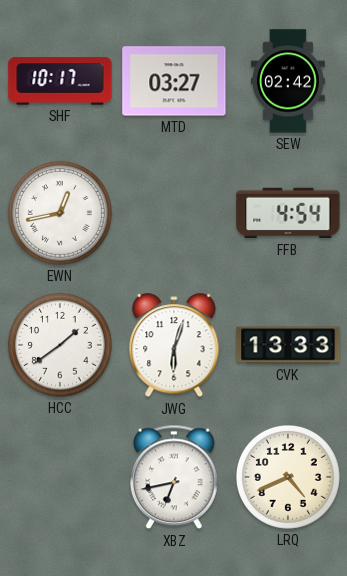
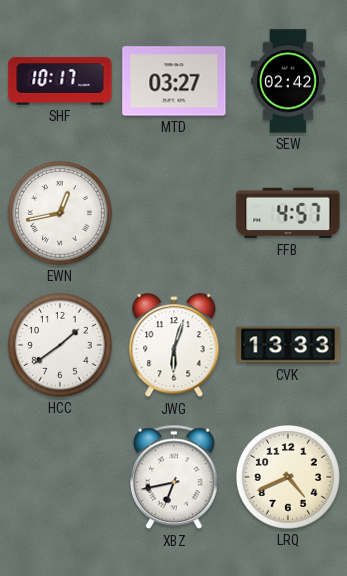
FFB: 4:54 -> 4:57 (288, 213)
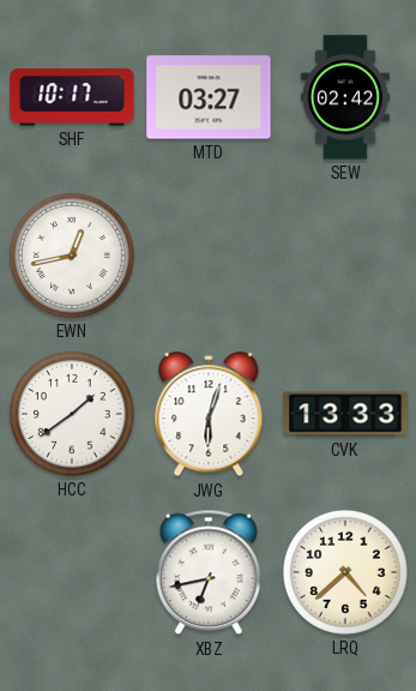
FFB: 4:57 -> none (288, 213)
LRQ: 4:41 -> 4:38 (346, 573)
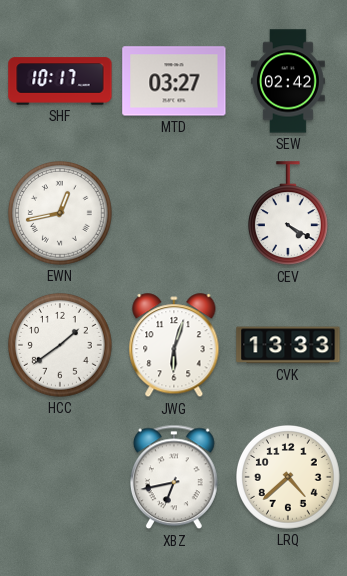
CEV: none -> 4:20 (288, 214)
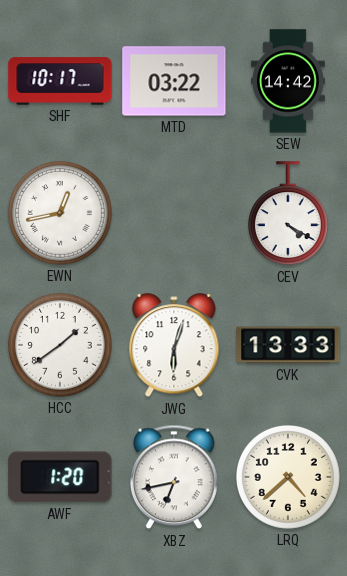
MTD: 03:27 -> 03:22 (174, 81)
SEW: 02:42 -> 14:42 (288, 81)
AWF: none -> 1:20 (60, 477)
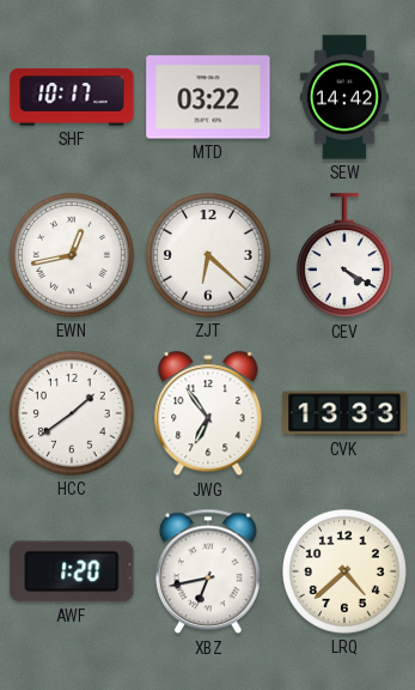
ZJT: none -> 6:22 (209, 256)
JWG: 6:03 -> 6:54 (208, 414)
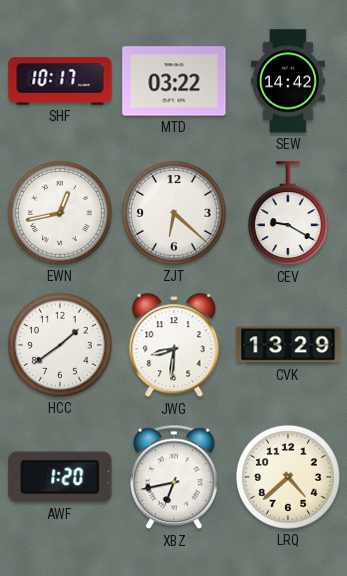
CEV: 4:20 -> 9:20 (288, 214)
JWG: 6:54 -> 8:31 (174, 346)
CVK: 13:33 -> 13:29 (288, 345)
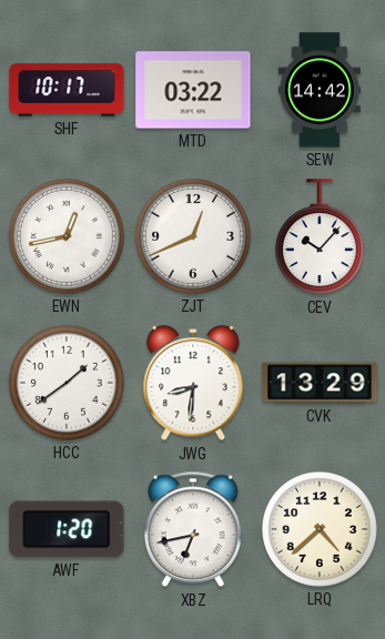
ZJT: 6:22 -> 12:41 (194, 237)
CEV: 9:20 -> 10:07 (320, 237)
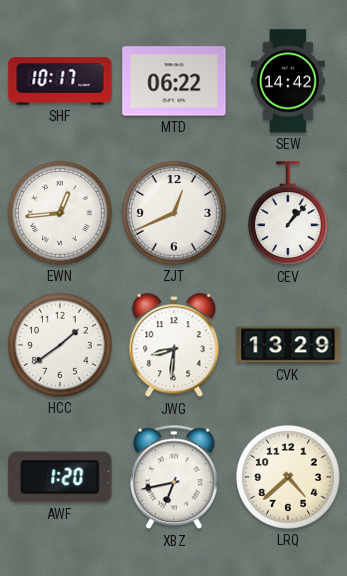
MTD: 03:22 -> 06:22 (174, 81)
EWN: 12:43 -> 12:44 (61, 214)
CEV: 10:07 -> 1:07 (288, 214)
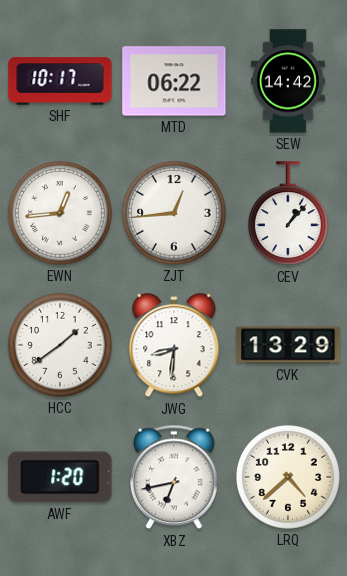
ZJT: 12:41 -> 12:44 (175, 214)
